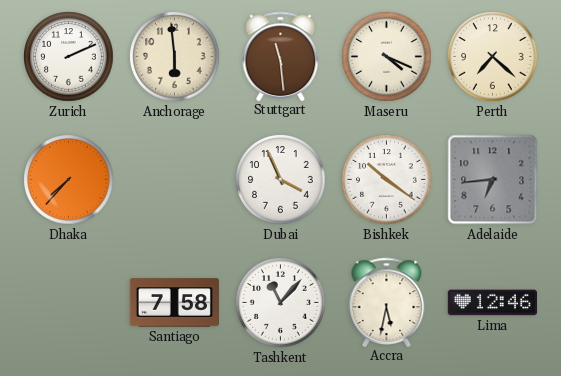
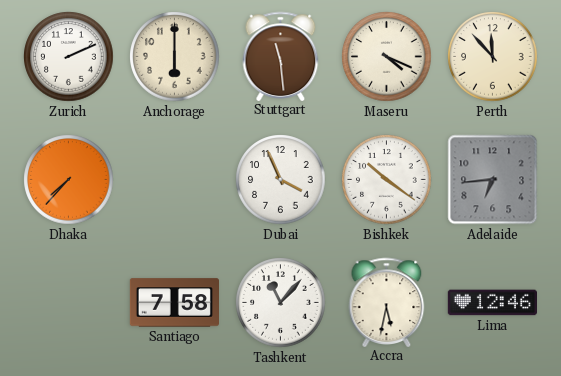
Anchorage: 5:59 -> 6:00 (175, 57)
Perth: 7:22 -> 11:53 (493, 57)
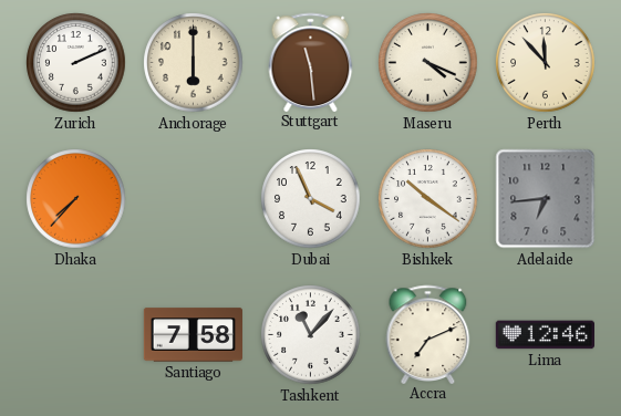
Accra: 5:32 -> 7:11 (428, 334)
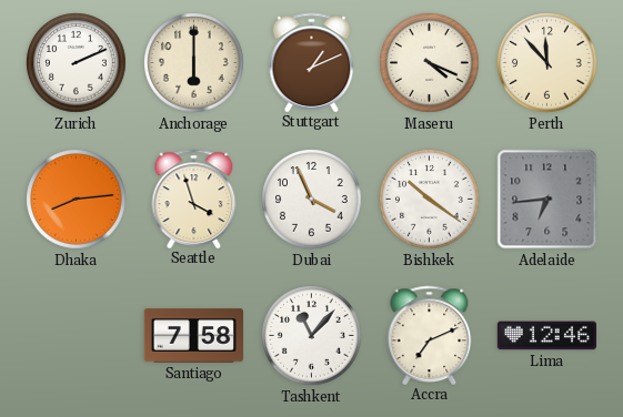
Stuttgart: 11:29 -> 1:11 (312, 62)
Dhaka: 7:37 -> 8:14 (77, 200)
Seattle: none -> 3:57 (194, 199)
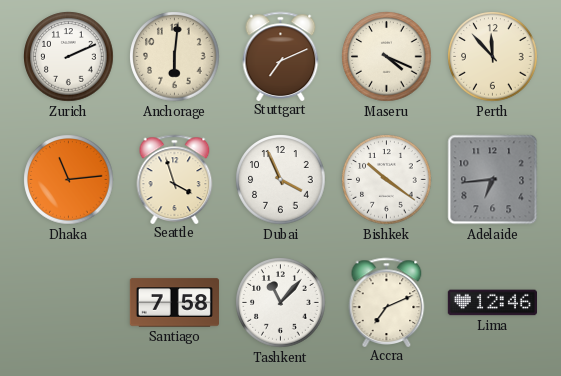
Anchorage: 6:00 -> 6:01 (175, 57)
Stuttgart: 1:11 -> 7:11 (281, 56)
Dhaka: 8:14 -> 11:14 (69, 180)
